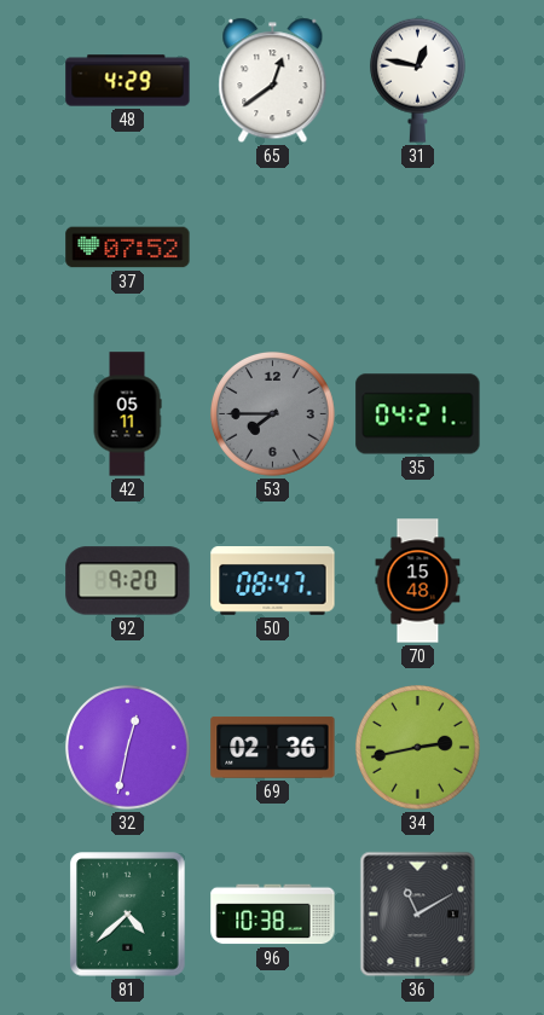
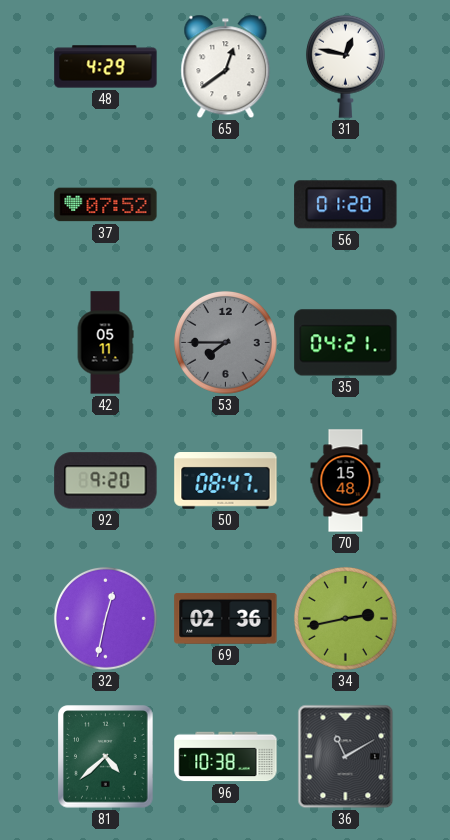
56: none -> 01:20 (346, 205)
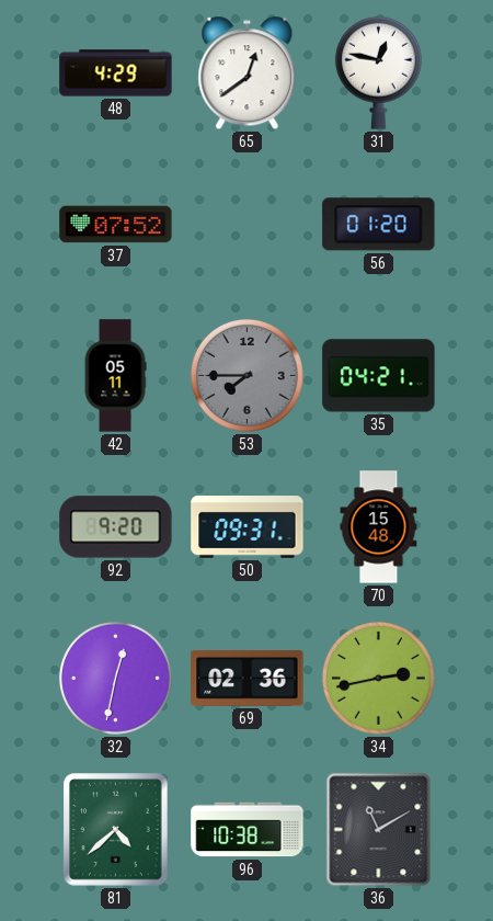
50: 08:47 -> 09:31 (248, 527)
